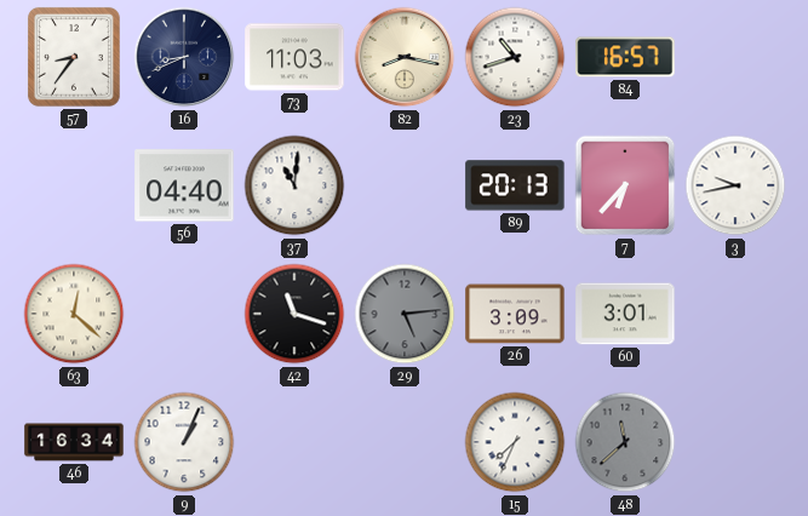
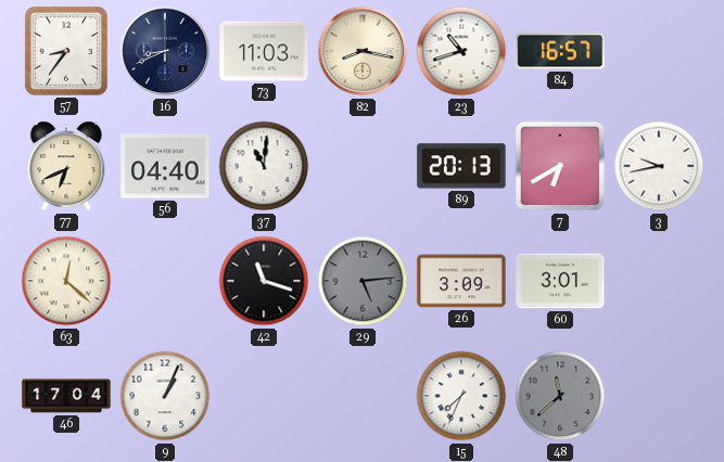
77: none -> 6:41 (66, 166)
7: 6:37 -> 6:40 (560, 166)
46: 16:34 -> 17:04 (66, 396)
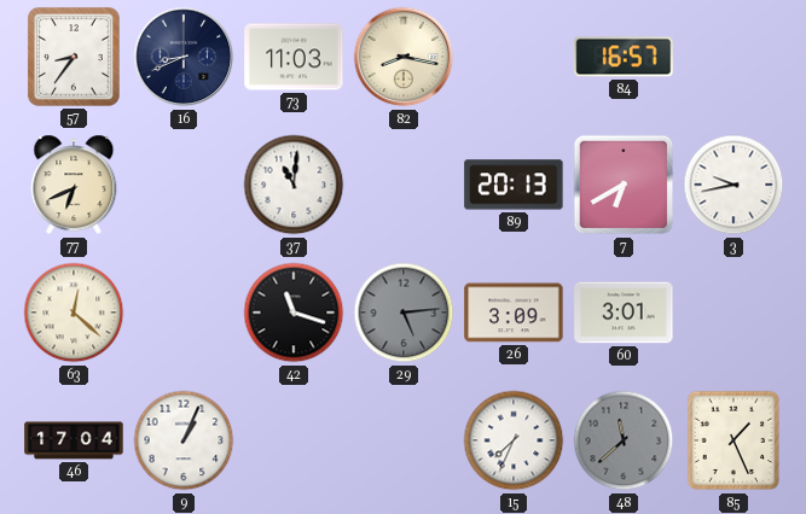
23: 10:42 -> none (461, 51)
56: 04:40 -> none (165, 166)
85: none -> 1:26 (733, 440)
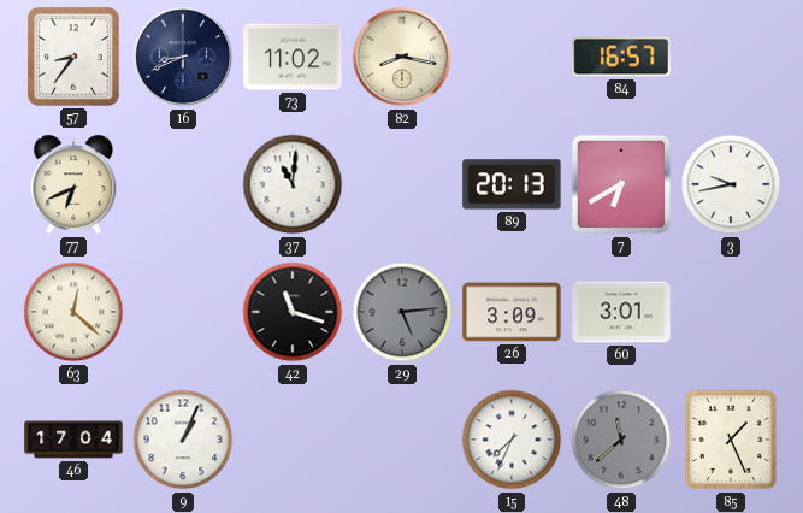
73: 11:03 -> 11:02 (293, 57)
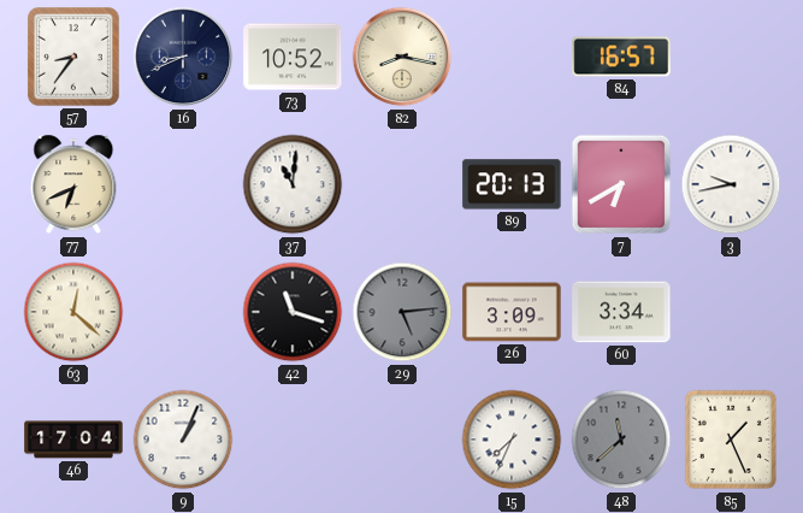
73: 11:02 -> 10:52 (293, 57)
60: 3:01 -> 3:34 (621, 312)
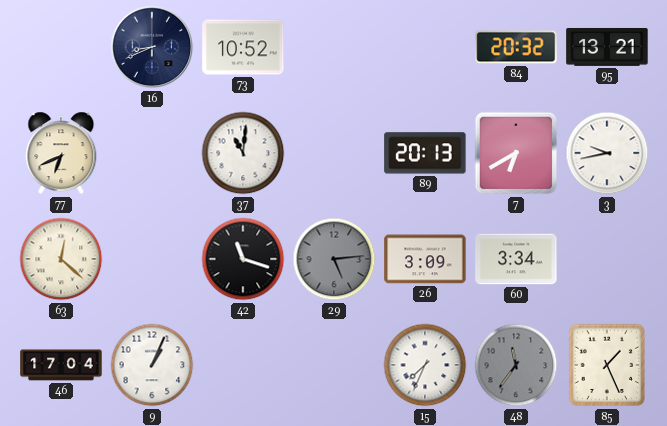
57: 8:36 -> none (73, 57)
82: 8:17 -> none (402, 57)
84: 16:57 -> 20:32 (516, 47)
95: none -> 13:21 (607, 47)
48: 11:38 -> 11:36 (516, 365)
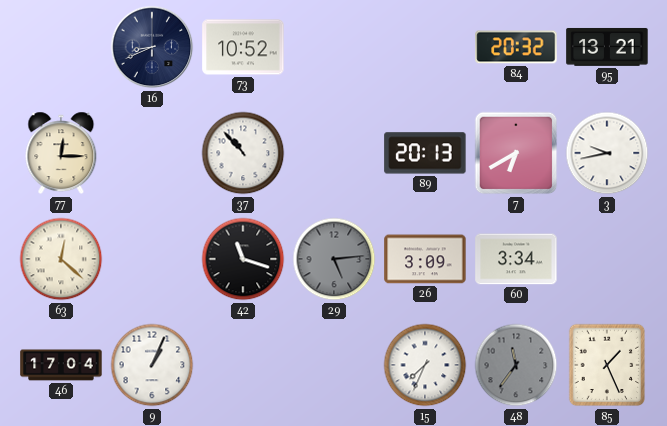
77: 6:41 -> 12:15 (61, 153)
37: 11:01 -> 10:53 (243, 153)
